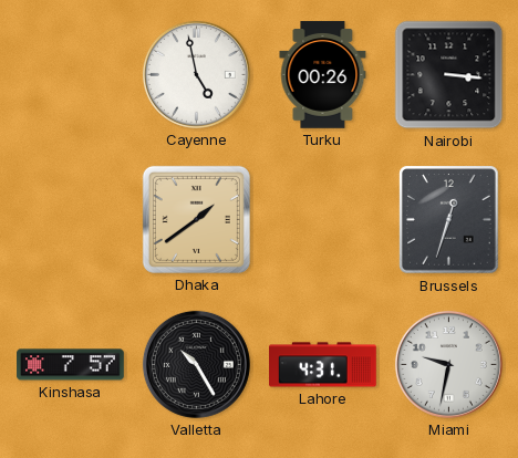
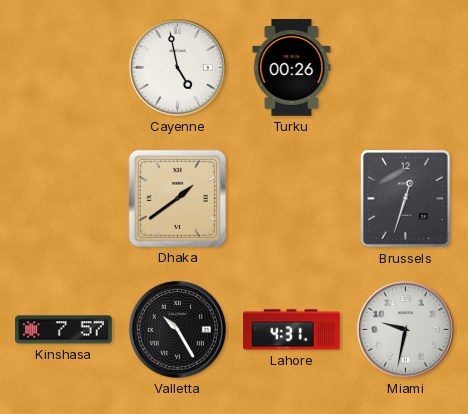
Nairobi: 3:16 -> none (449, 75)
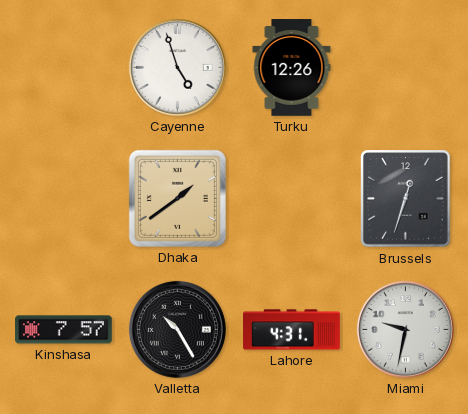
Cayenne: 4:58 -> 4:57 (177, 67)
Turku: 00:26 -> 12:26 (292, 68)
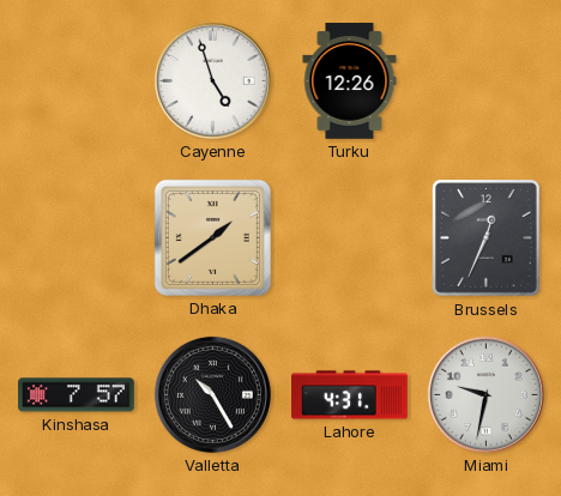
Brussels: 12:33 -> 12:34 (487, 238)
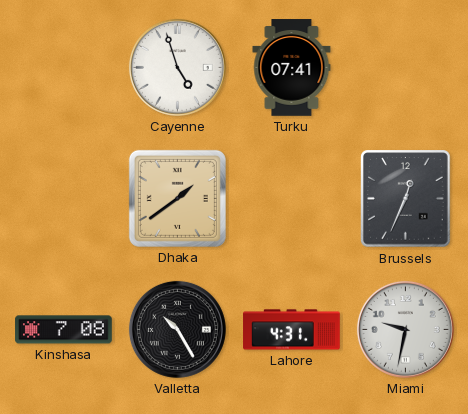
Turku: 12:26 -> 07:41 (292, 68)
Kinshasa: 7:57 -> 7:08 (64, 330)
